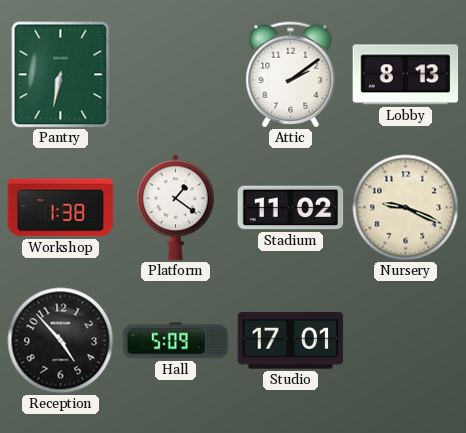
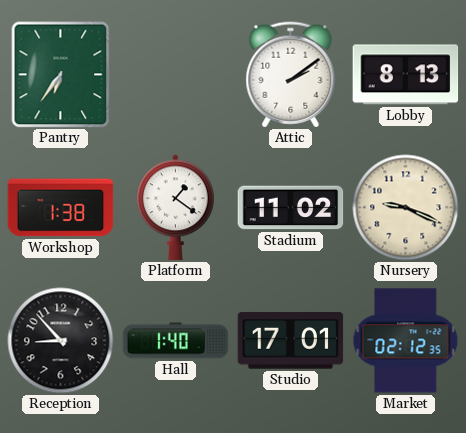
Pantry: 6:32 -> 6:36 (61, 75)
Reception: 4:53 -> 8:53 (61, 341)
Hall: 5:09 -> 1:40 (176, 341)
Market: none -> 02:12 (406, 341)
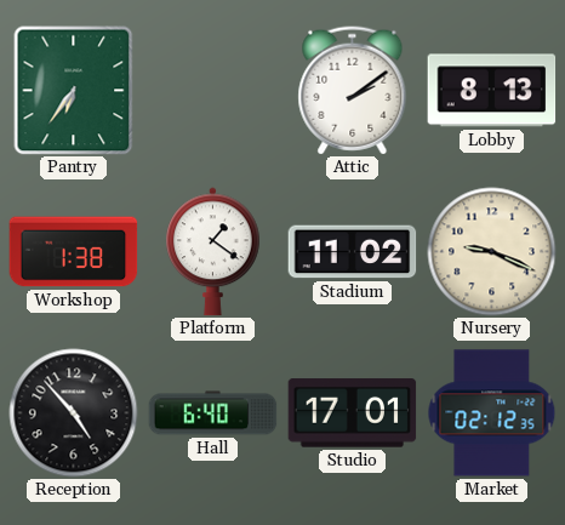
Reception: 8:53 -> 4:53 (74, 413)
Hall: 1:40 -> 6:40 (213, 413)
